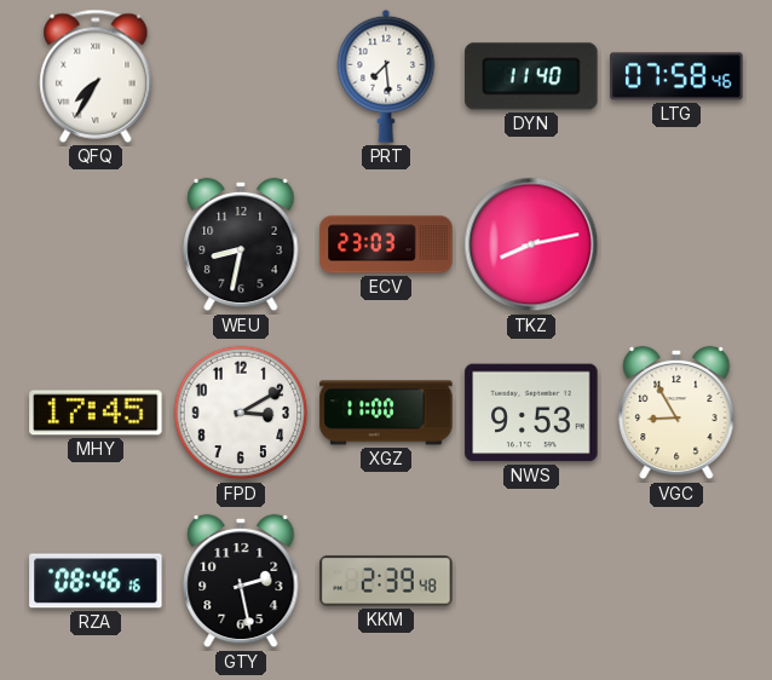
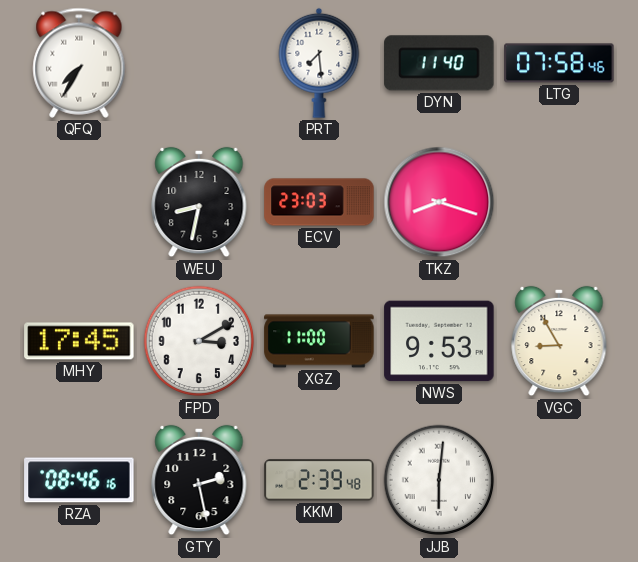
TKZ: 8:13 -> 8:18 (439, 202)
JJB: none -> 6:01 (439, 480)
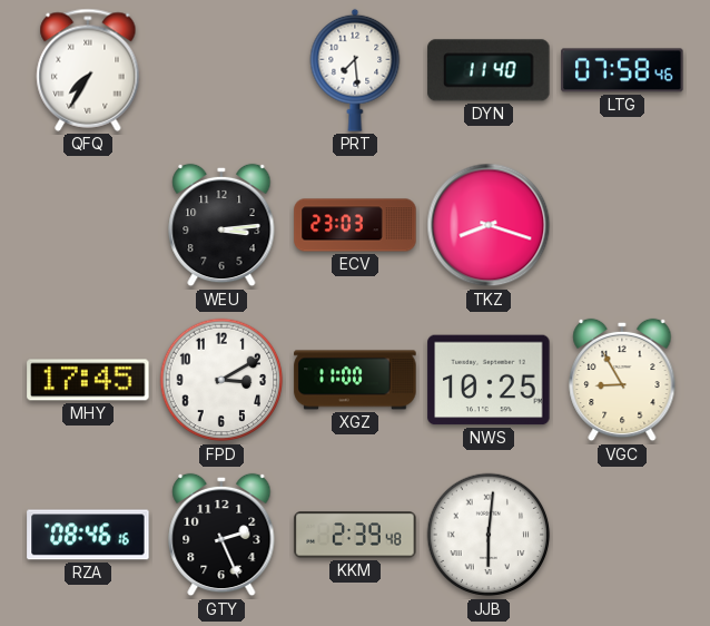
WEU: 8:32 -> 3:14 (221, 225)
NWS: 9:53 -> 10:25 (489, 380)
GTY: 2:28 -> 2:26 (221, 535)
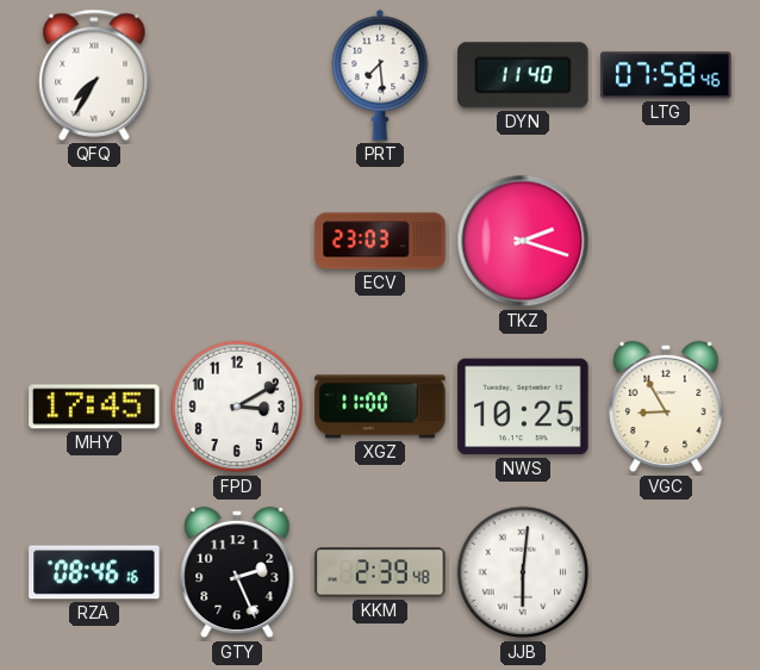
WEU: 3:14 -> none (221, 225)
TKZ: 8:18 -> 2:18 (523, 241)
